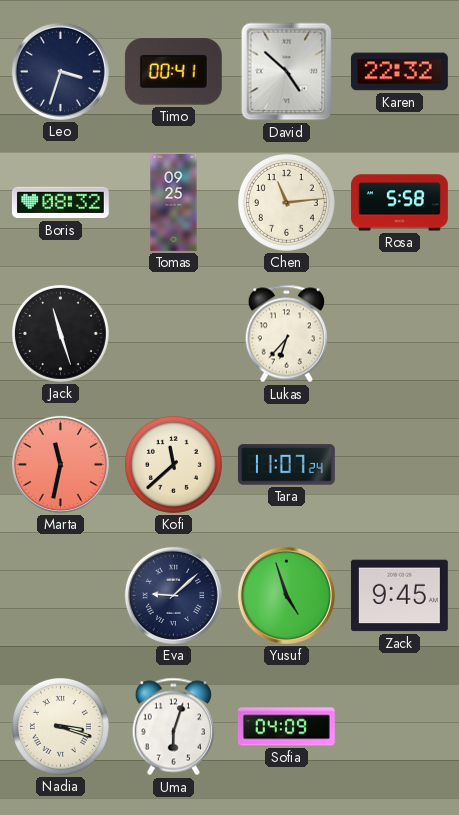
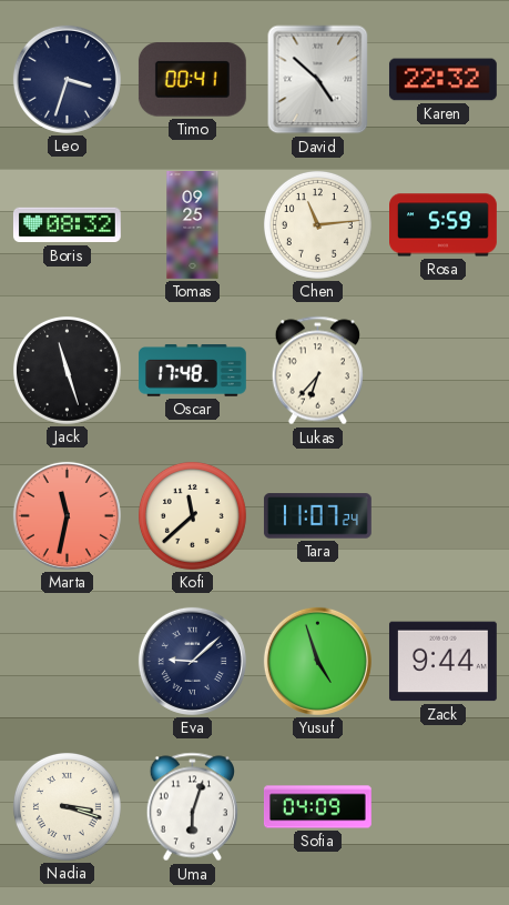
Rosa: 5:58 -> 5:59 (444, 225)
Oscar: none -> 17:48 (192, 371)
Zack: 9:45 -> 9:44 (442, 662)
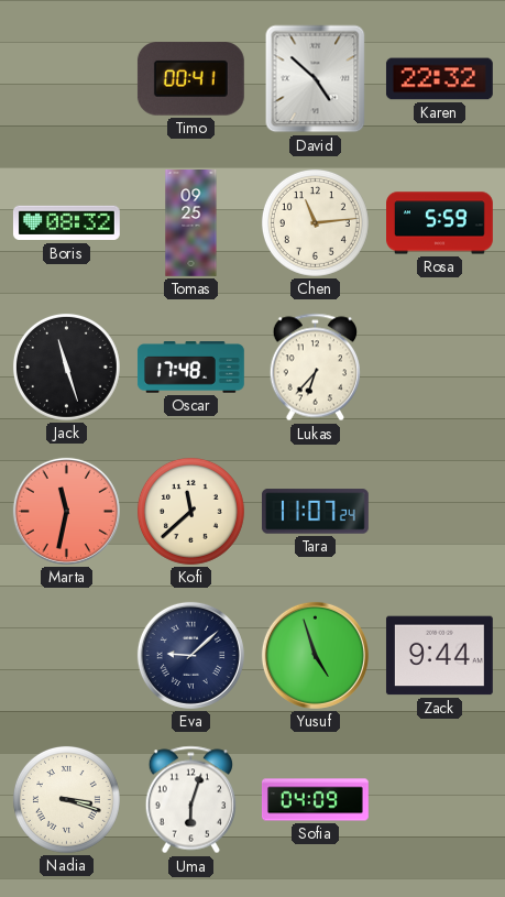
Leo: 3:33 -> none (67, 79)
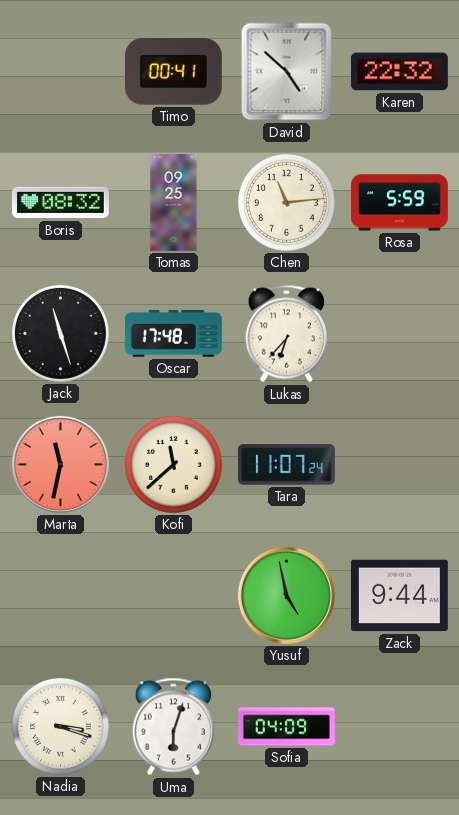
Eva: 9:08 -> none (190, 655)
Yusuf: 4:57 -> 4:58 (286, 595)
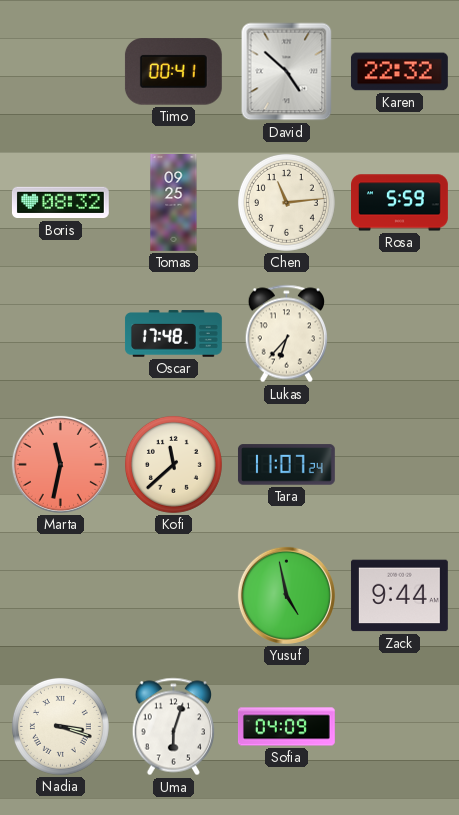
Jack: 11:27 -> none (60, 333)
